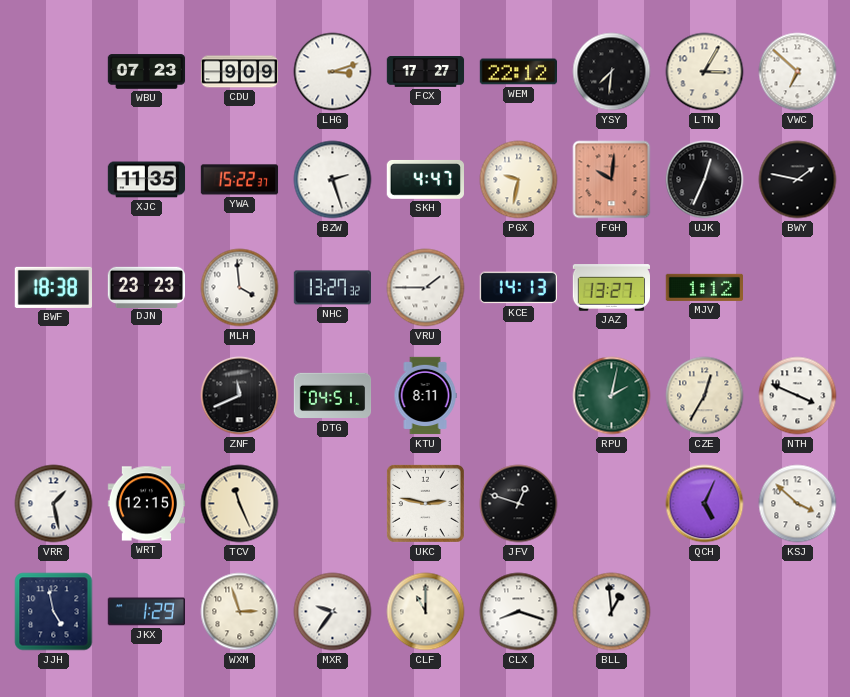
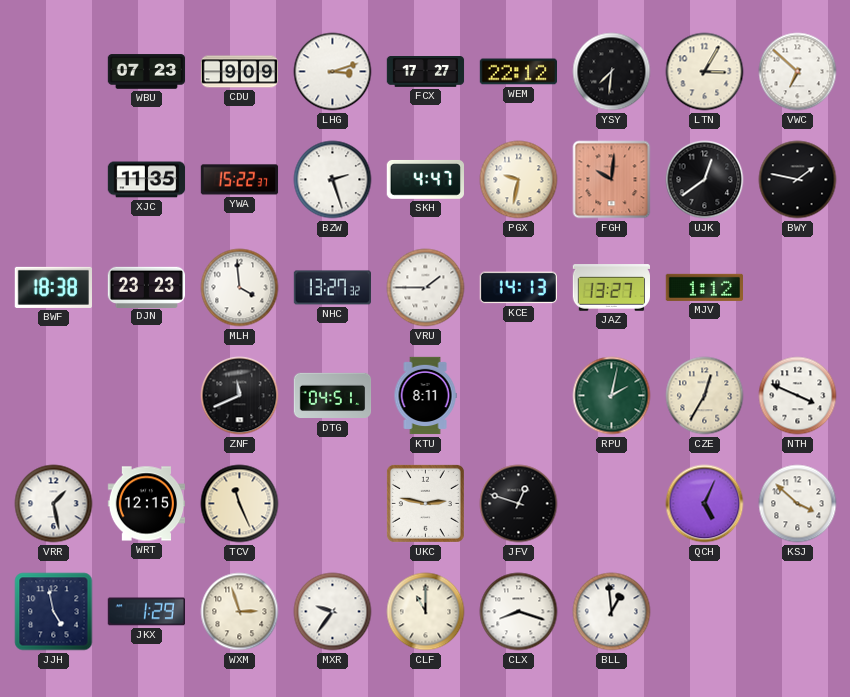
UJK: 12:34 -> 12:39 (705, 180)
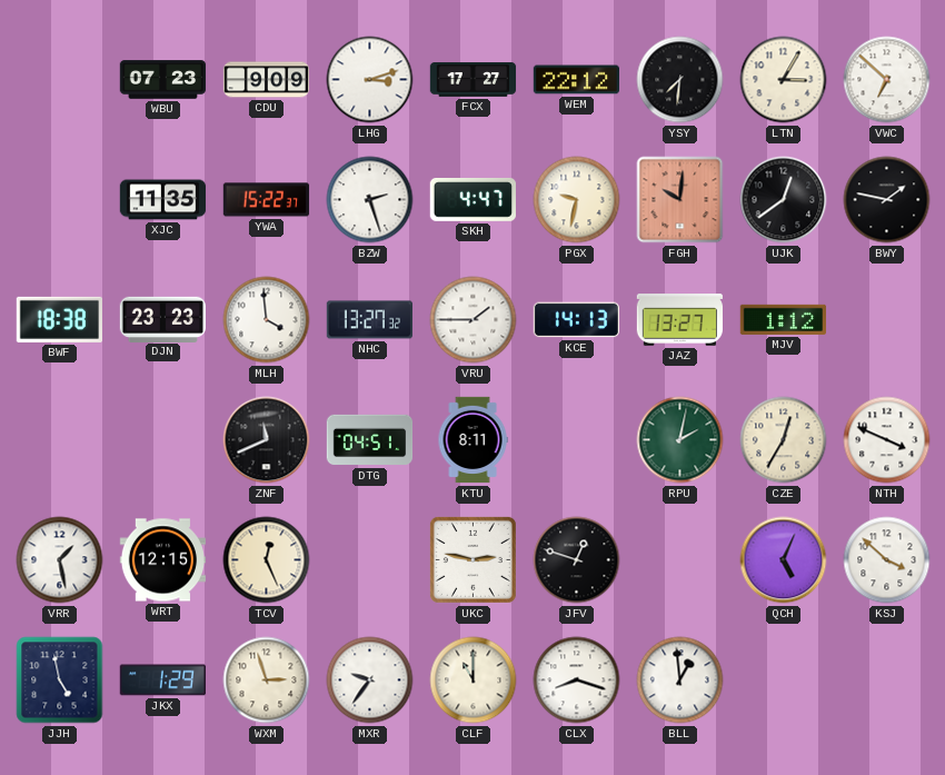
TCV: 11:26 -> 12:26 (267, 560)
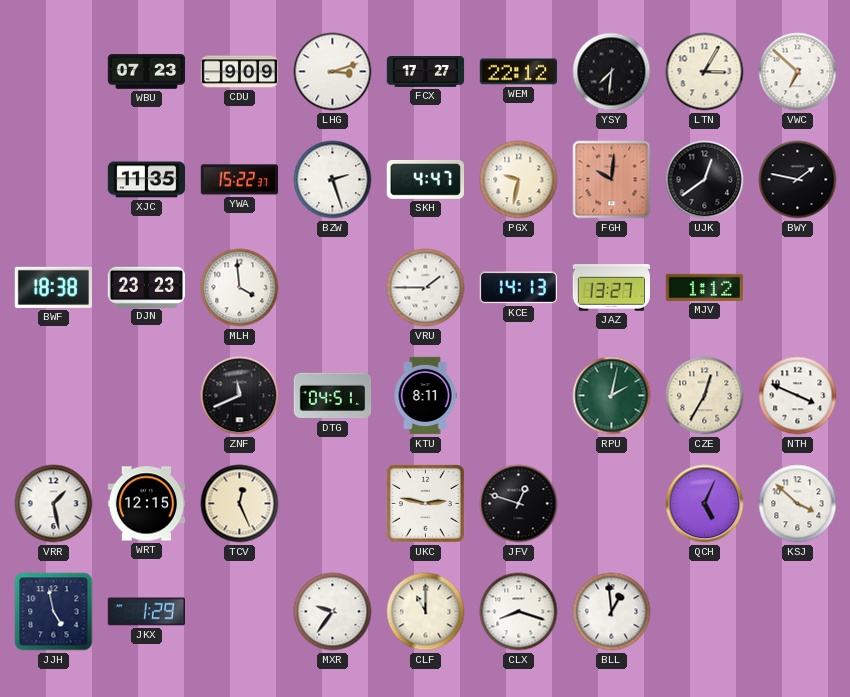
NHC: 13:27 -> none (369, 320)
WXM: 2:57 -> none (267, 680)
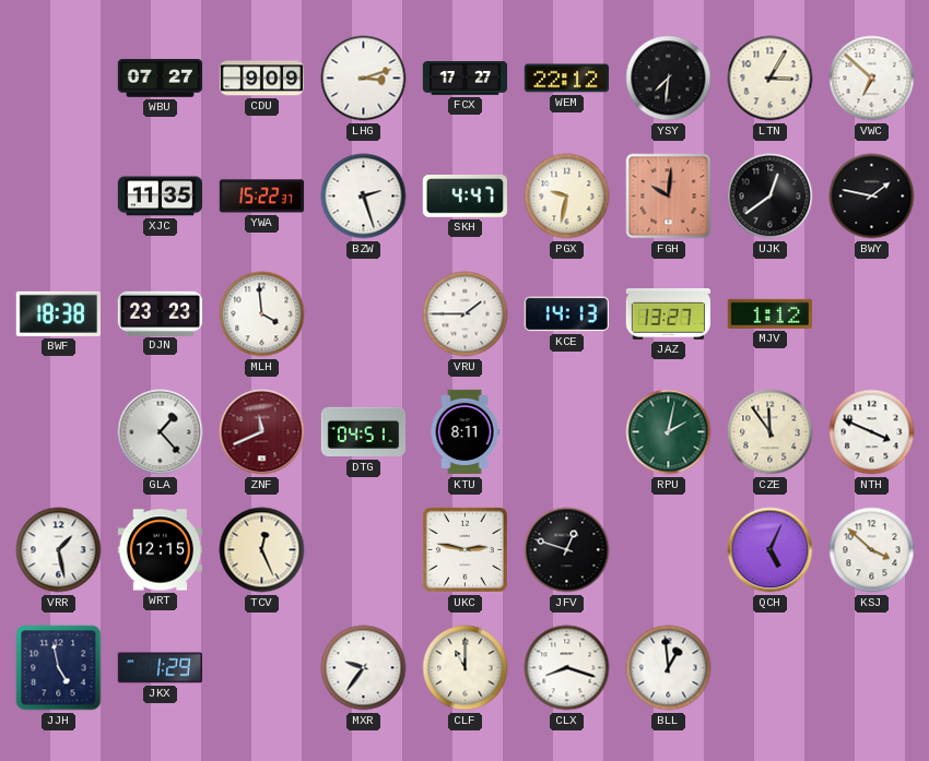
WBU: 07:23 -> 07:27 (161, 79)
GLA: none -> 1:23 (161, 432)
ZNF dial: black -> burgundy (262, 432)
CZE: 12:35 -> 11:54 (771, 432)
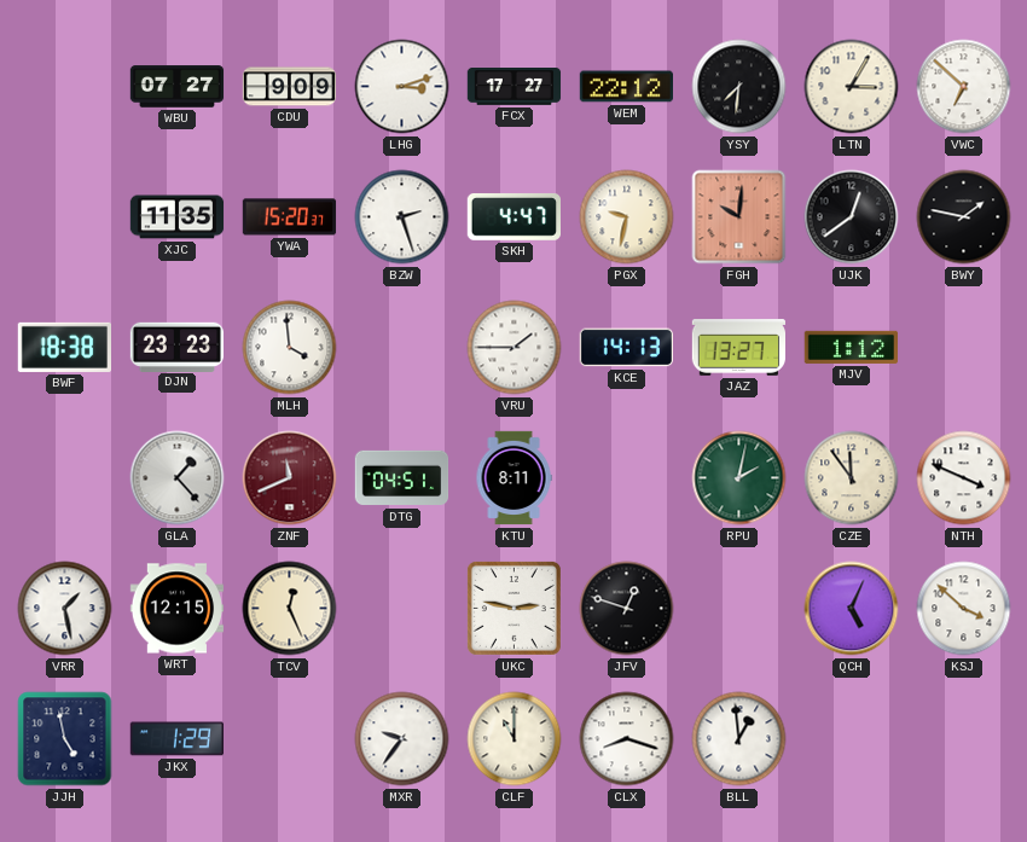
YWA: 15:22 -> 15:20 (290, 217)
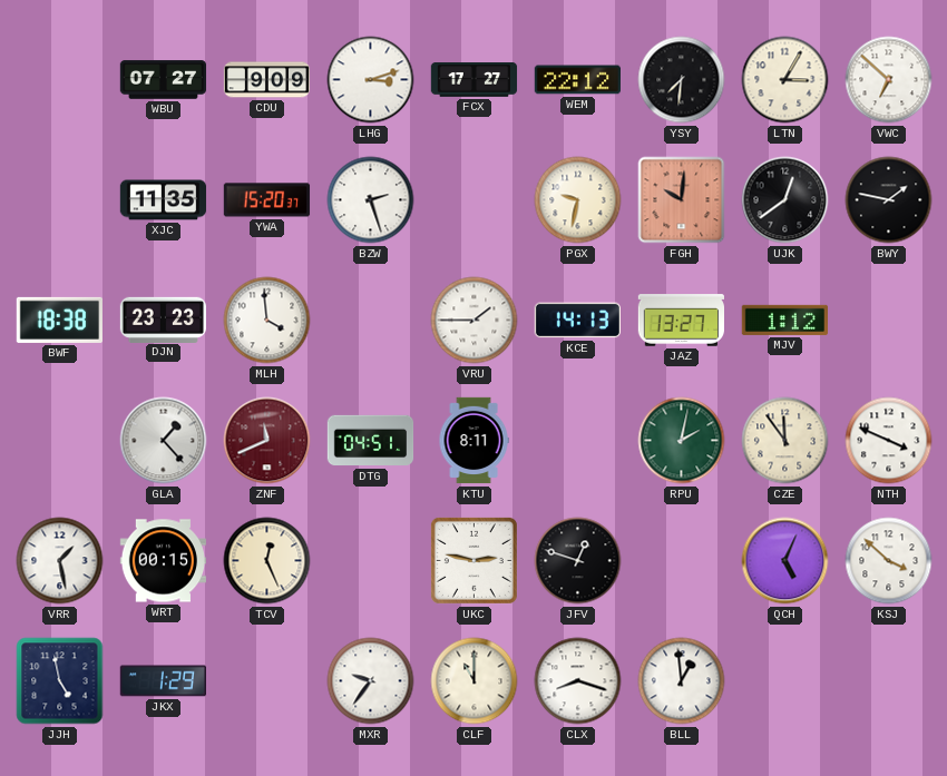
SKH: 4:47 -> none (513, 217)
WRT: 12:15 -> 00:15 (163, 561)
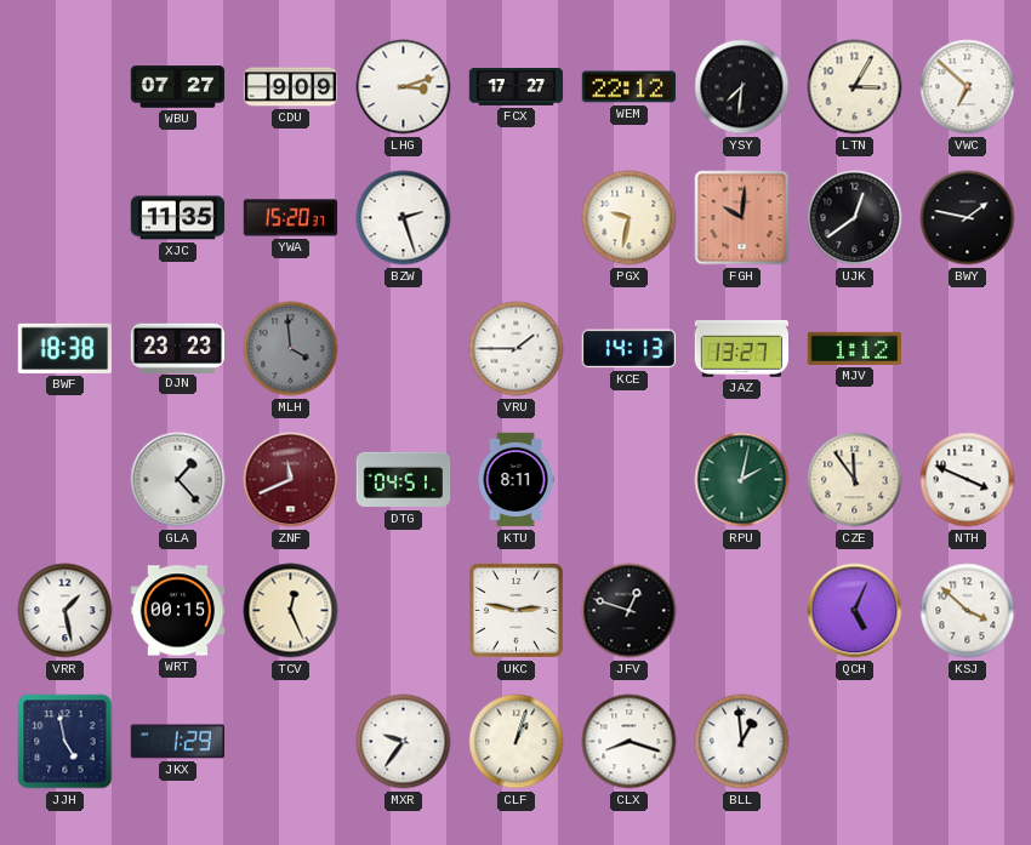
MLH dial: white -> grey (291, 349)
CLF: 11:00 -> 1:03 (517, 742)
